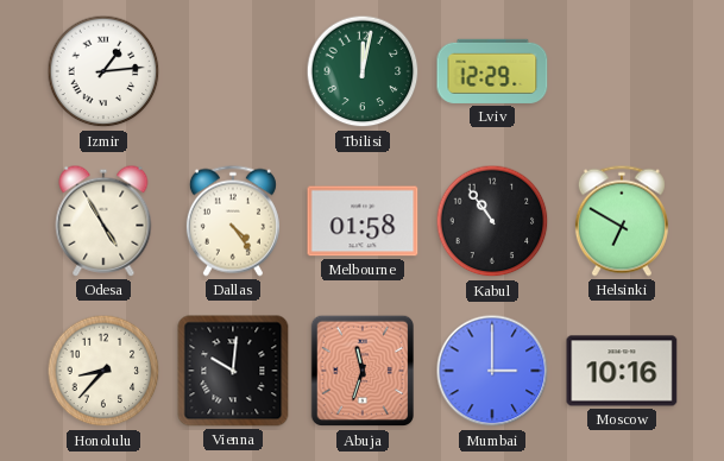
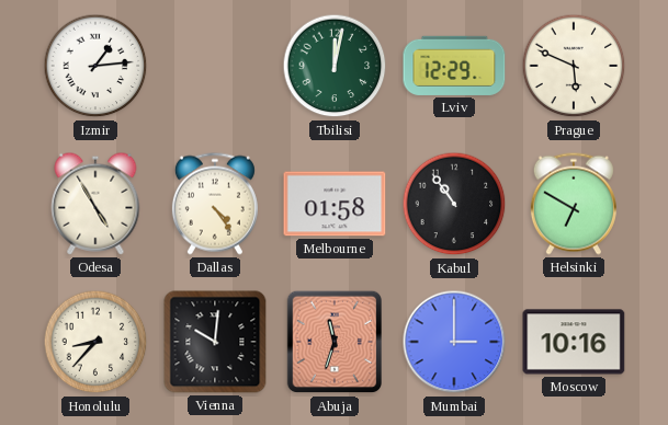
Prague: none -> 5:49 (574, 66)
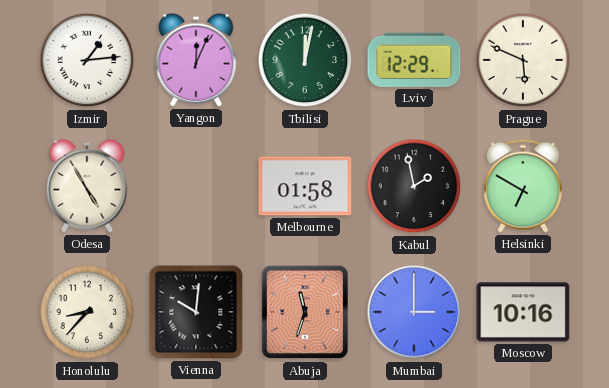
Yangon: none -> 12:04 (196, 60)
Dallas: 4:24 -> none (215, 204)
Kabul: 10:54 -> 1:58 (414, 186)
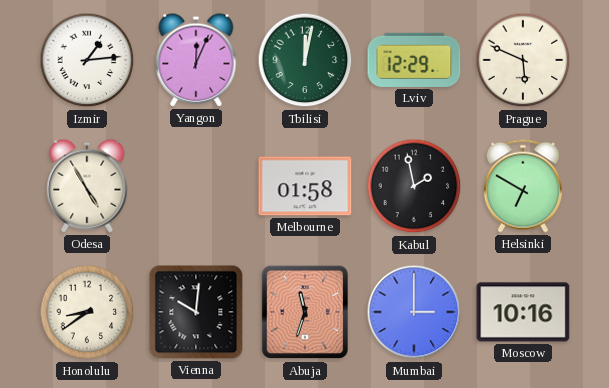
Honolulu: 8:37 -> 8:39 (87, 312)
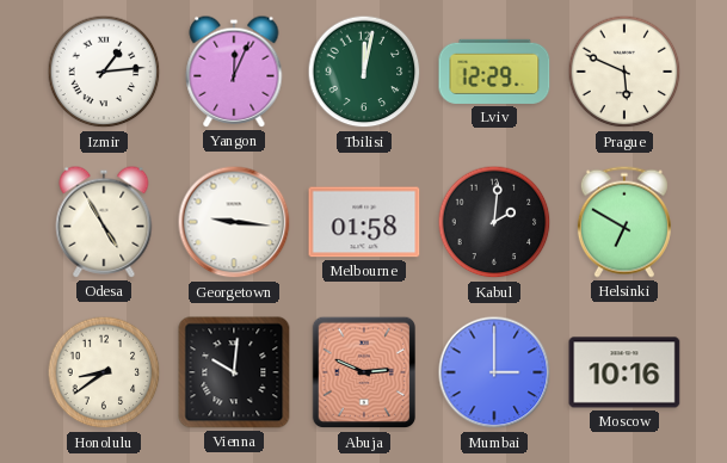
Georgetown: none -> 9:16 (234, 222)
Kabul: 1:58 -> 2:01 (494, 222)
Abuja: 11:33 -> 2:49 (363, 372)
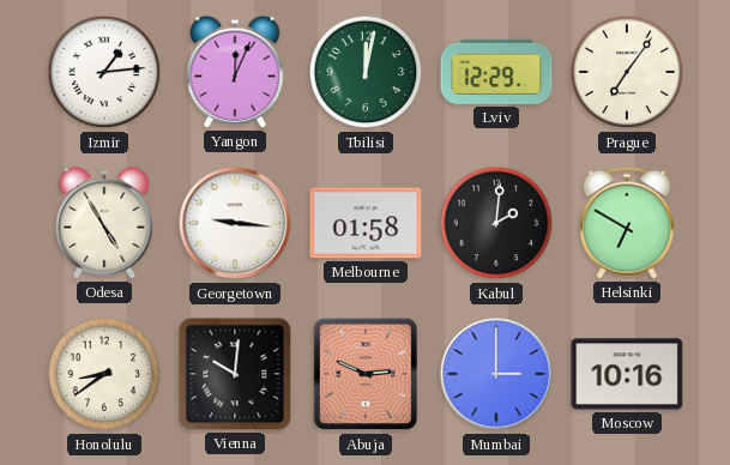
Prague: 5:49 -> 7:06 (627, 72)
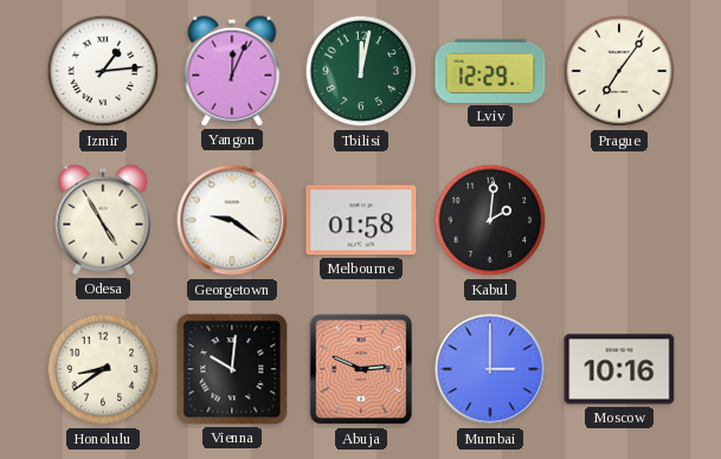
Georgetown: 9:16 -> 9:21 (232, 220)
Helsinki: 6:50 -> none (627, 223)
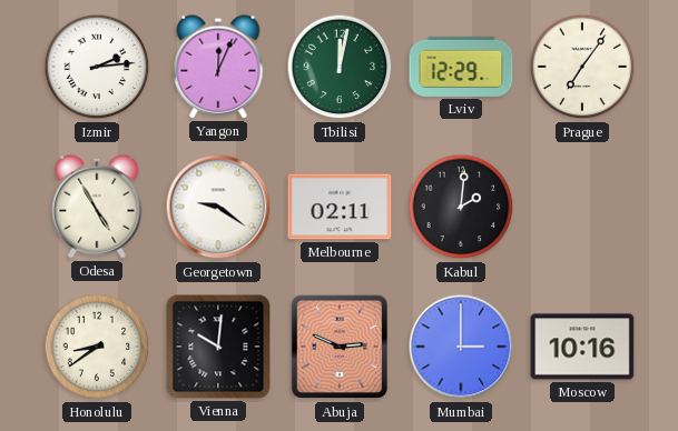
Izmir: 1:14 -> 2:14 (97, 67)
Melbourne: 01:58 -> 02:11 (340, 207)
